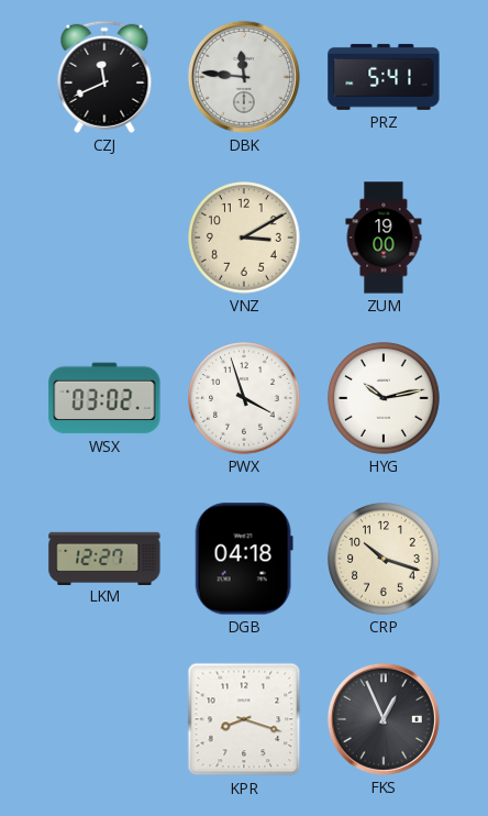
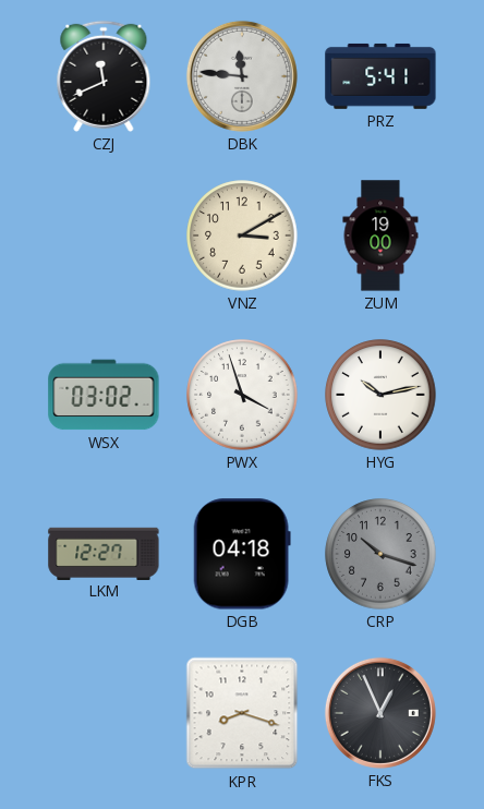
CRP dial: cream -> grey (380, 554)
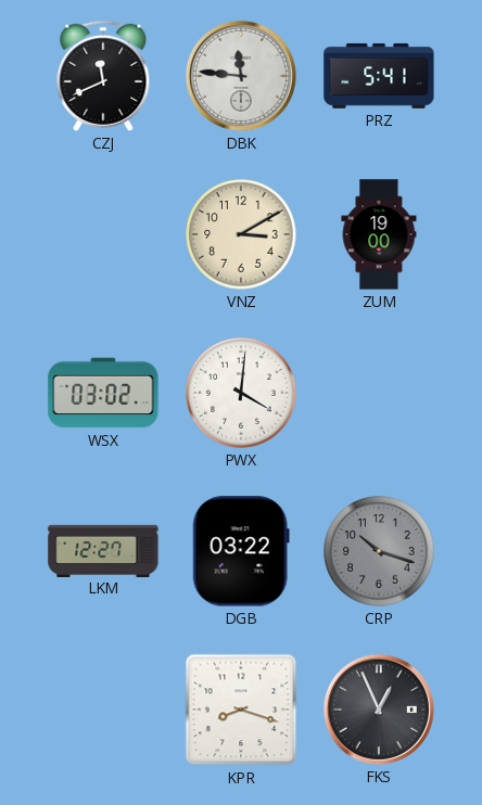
PWX: 3:57 -> 4:01 (241, 393)
HYG: 10:13 -> none (380, 395)
DGB: 04:18 -> 03:22 (241, 551)
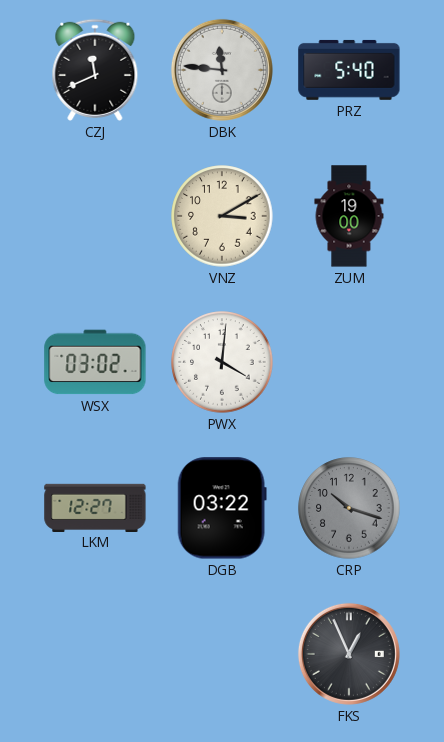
PRZ: 5:41 -> 5:40 (349, 70)
KPR: 8:18 -> none (241, 710)
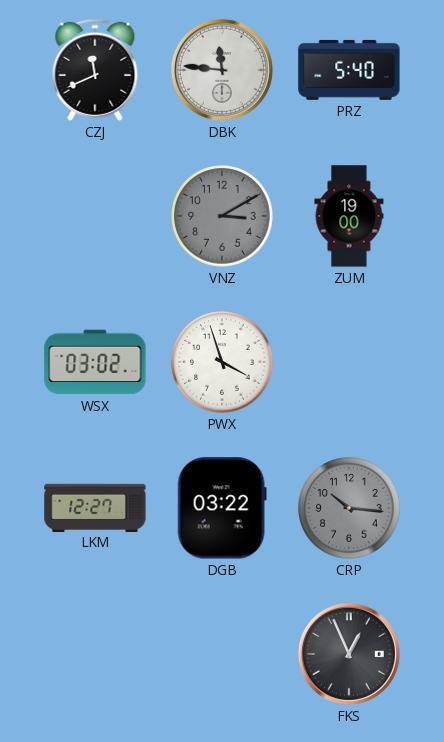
VNZ dial: cream -> grey (222, 216)
PWX: 4:01 -> 3:57 (222, 362)
CRP: 10:18 -> 10:16 (349, 508)
